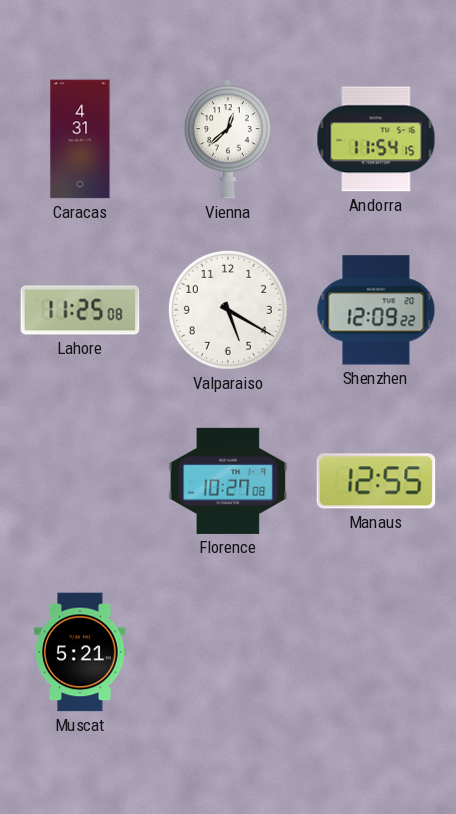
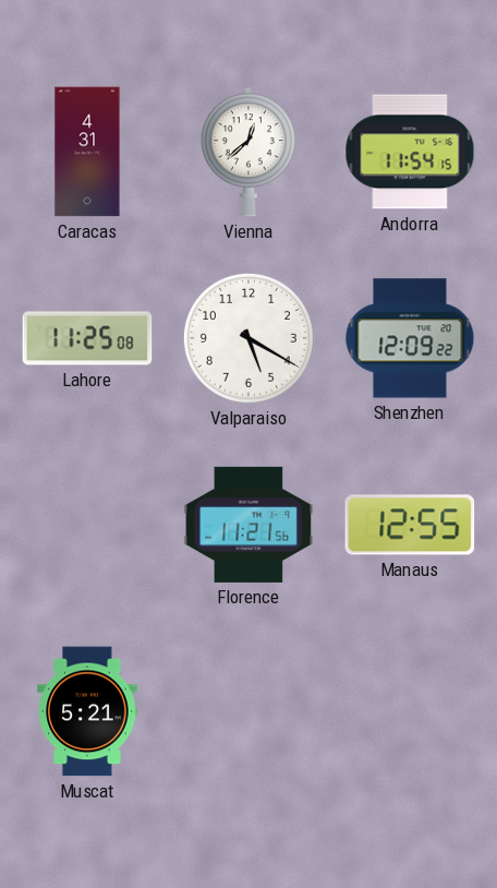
Florence: 10:27 -> 11:21 (248, 525)
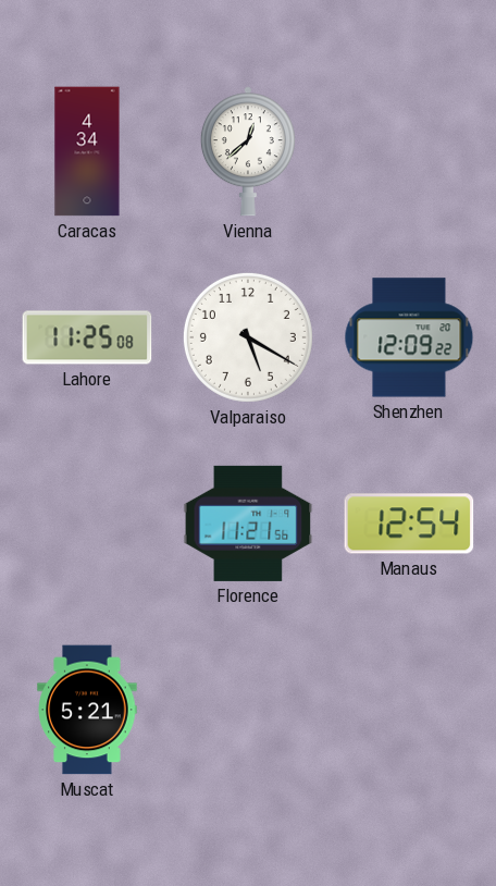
Caracas: 4:31 -> 4:34 (87, 151)
Andorra: 11:54 -> none (410, 152)
Manaus: 12:55 -> 12:54 (409, 524)
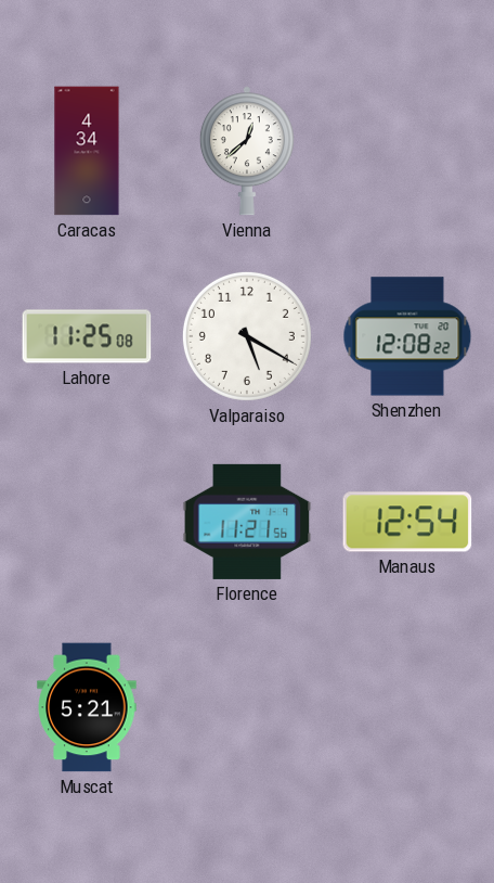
Shenzhen: 12:09 -> 12:08 (407, 336)
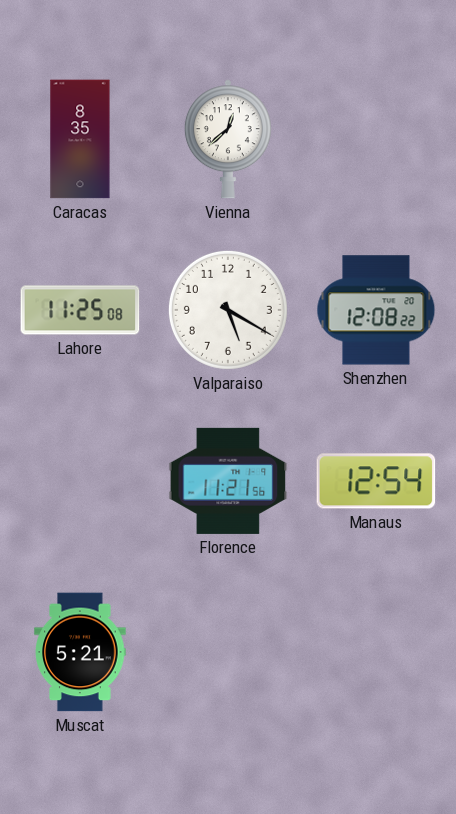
Caracas: 4:34 -> 8:35 (80, 139)
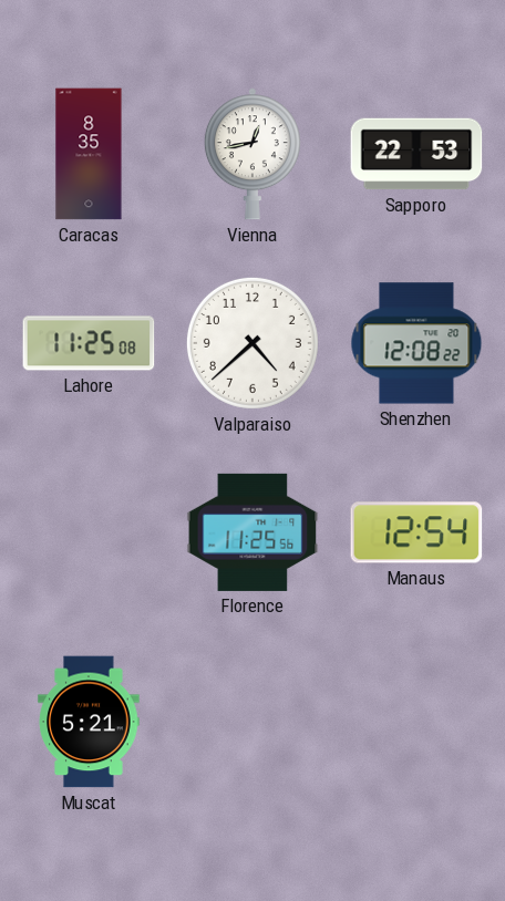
Vienna: 12:38 -> 12:43 (252, 154)
Sapporo: none -> 22:53 (416, 154)
Valparaiso: 5:20 -> 4:38 (252, 343)
Florence: 11:21 -> 11:25 (252, 532)
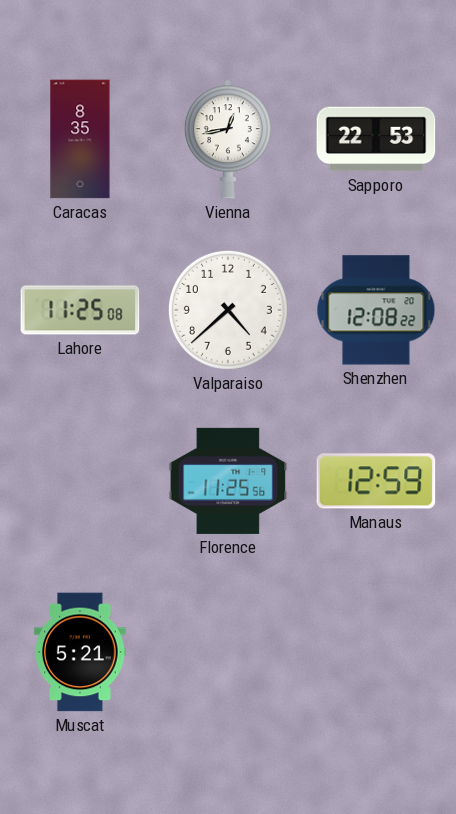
Manaus: 12:54 -> 12:59 (376, 481)
